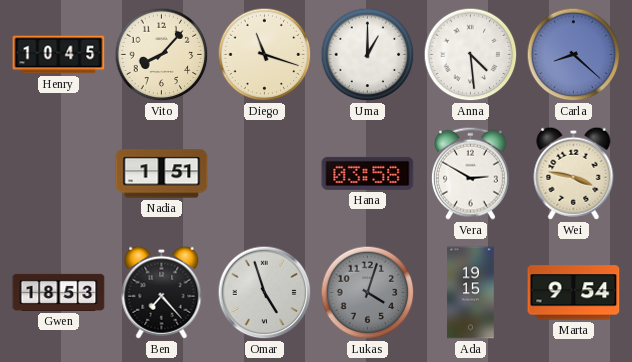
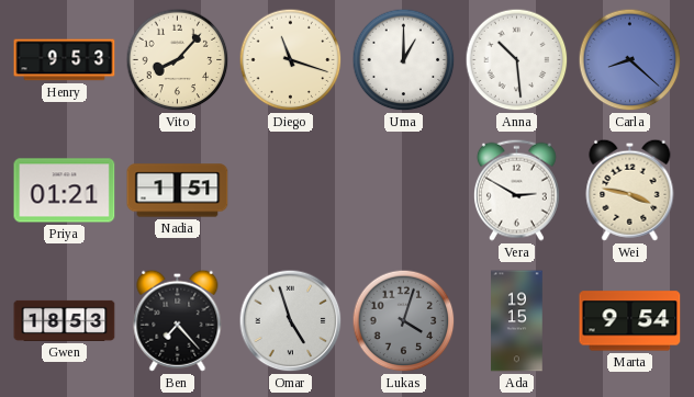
Henry: 10:45 -> 9:53 (65, 60)
Anna: 4:29 -> 10:29 (517, 60)
Priya: none -> 01:21 (65, 191)
Hana: 03:58 -> none (368, 173)
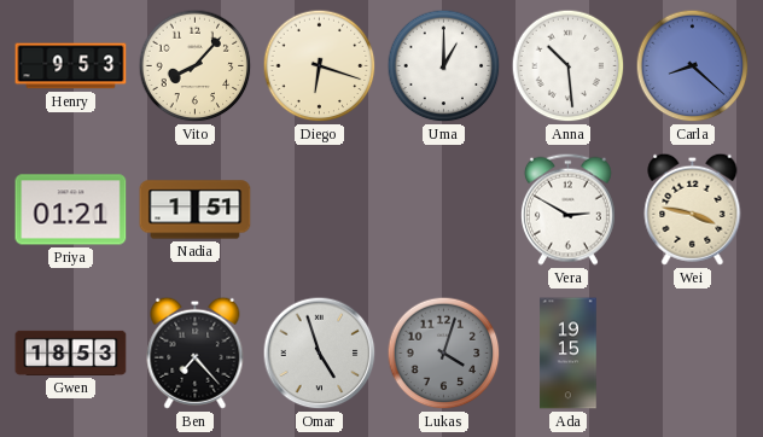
Diego: 11:18 -> 6:18 (320, 66)
Marta: 9:54 -> none (630, 321)
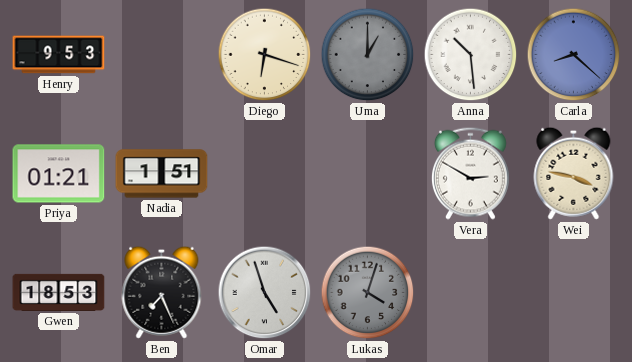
Vito: 8:07 -> none (196, 66)
Uma dial: white -> grey (368, 55)
Ben: 7:23 -> 7:26 (162, 292)
Ada: 19:15 -> none (569, 354)
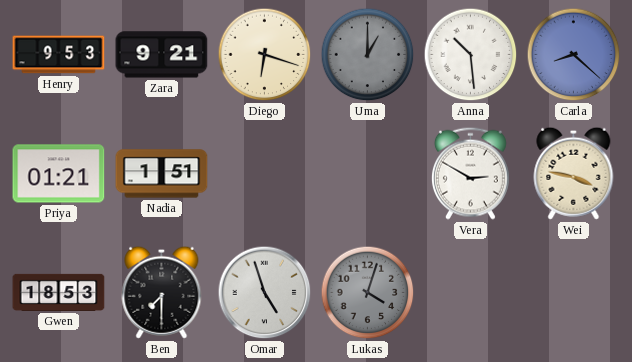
Zara: none -> 9:21 (162, 55)
Ben: 7:26 -> 7:30 (162, 292)
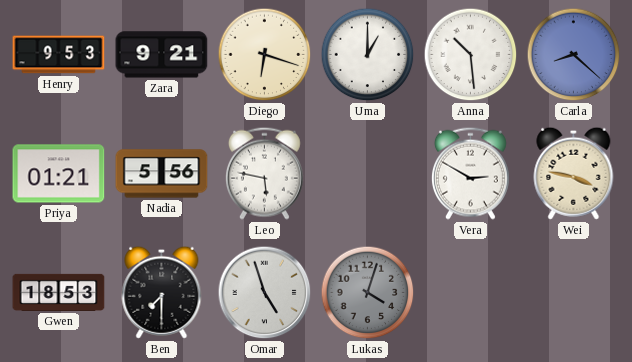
Uma dial: grey -> white (368, 55)
Nadia: 1:51 -> 5:56 (162, 174)
Leo: none -> 5:47 (264, 173)
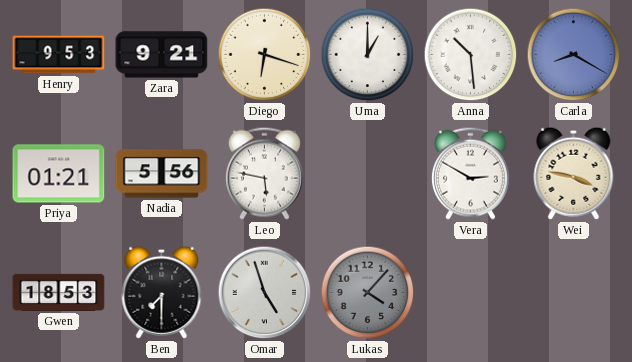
Carla: 8:22 -> 8:20 (574, 55)
Lukas: 4:03 -> 4:07 (368, 293)
